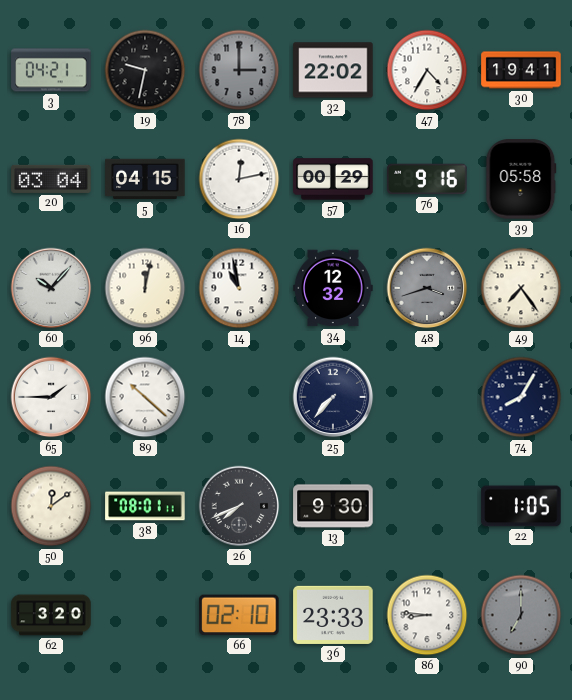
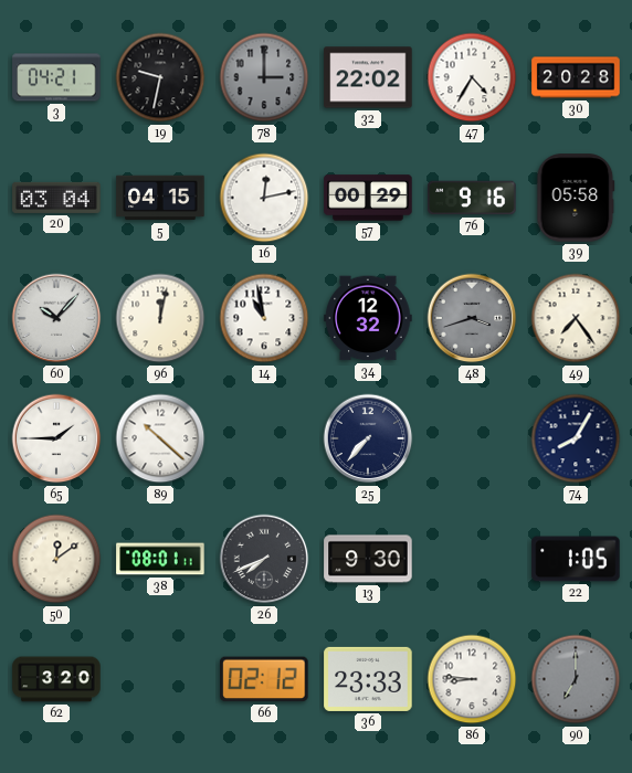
30: 19:41 -> 20:28 (576, 77)
66: 02:10 -> 02:12 (264, 679)
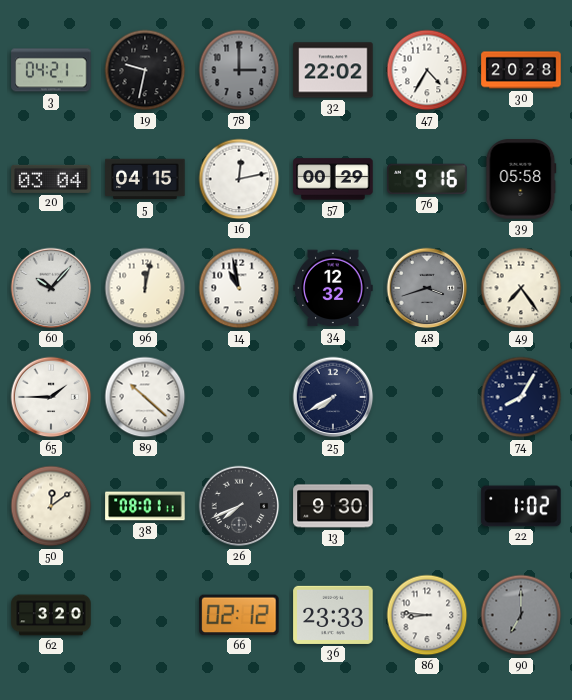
25: 7:37 -> 7:40 (333, 397)
22: 1:05 -> 1:02 (521, 506)
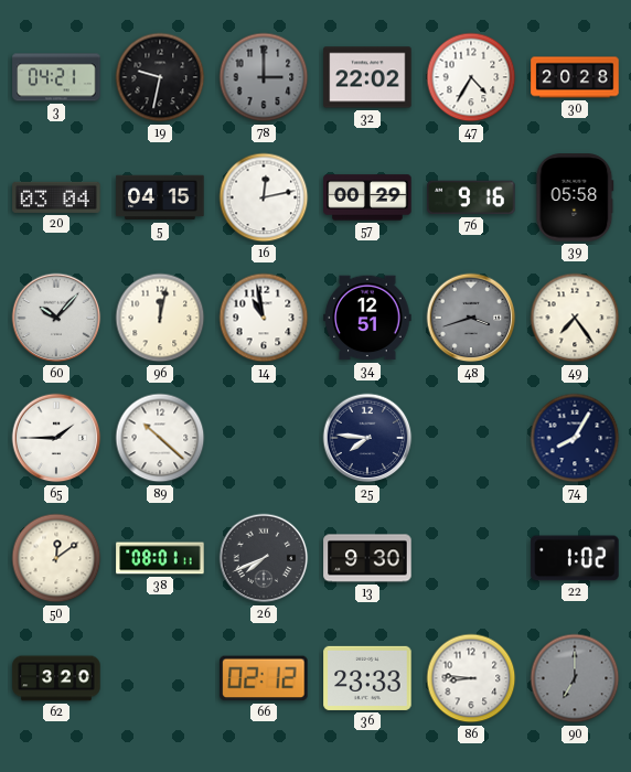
34: 12:32 -> 12:51 (367, 318)
25: 7:40 -> 7:46 (367, 438)
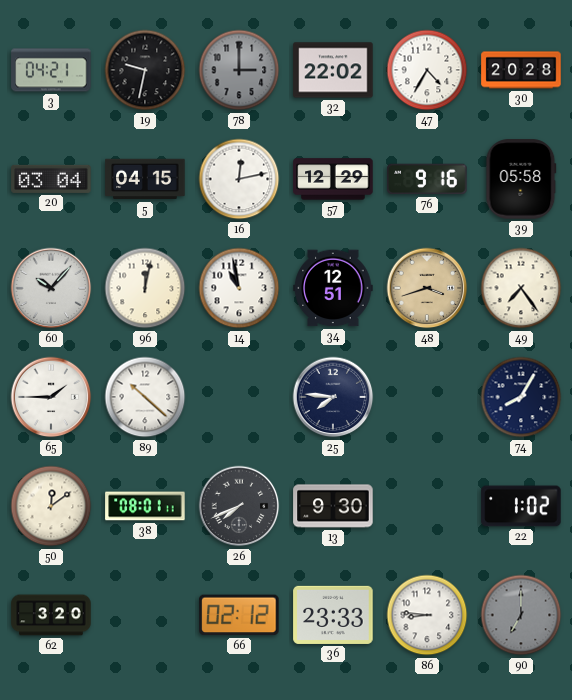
57: 00:29 -> 12:29 (333, 179)
48 dial: grey -> champagne (427, 288)
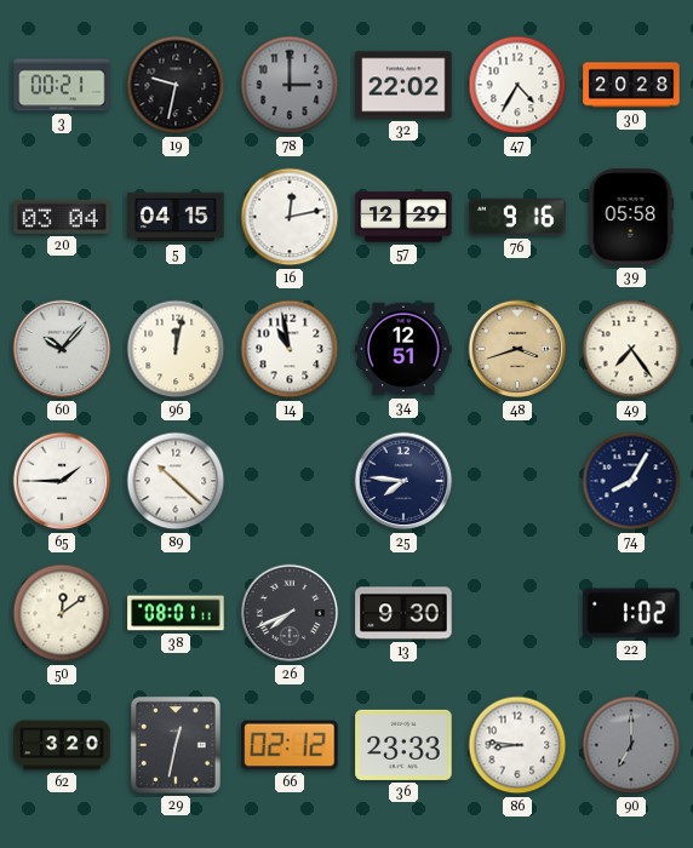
3: 04:21 -> 00:21 (62, 85)
29: none -> 12:32 (176, 745)
